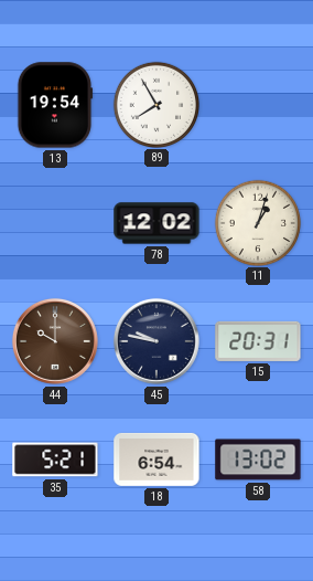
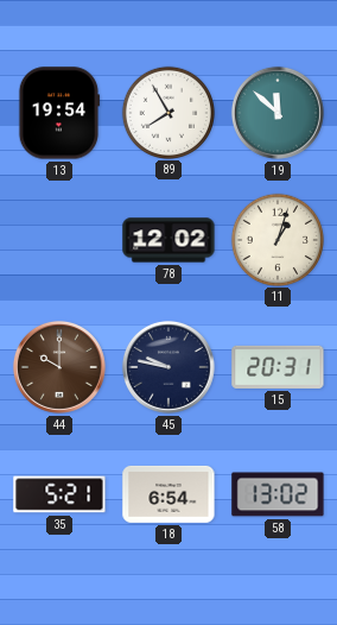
19: none -> 11:52 (278, 113)
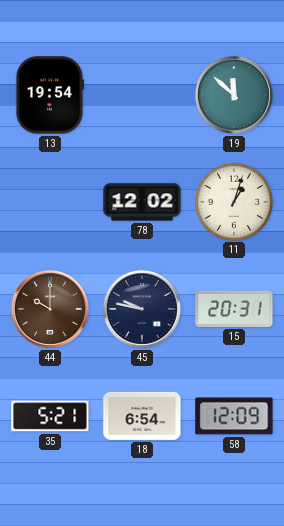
89: 7:55 -> none (167, 112)
58: 13:02 -> 12:09 (234, 416)
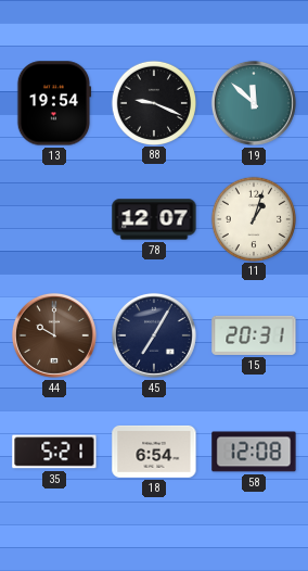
88: none -> 9:19 (153, 102)
78: 12:02 -> 12:07 (154, 219)
45: 9:47 -> 7:05 (154, 335)
58: 12:09 -> 12:08 (254, 452)
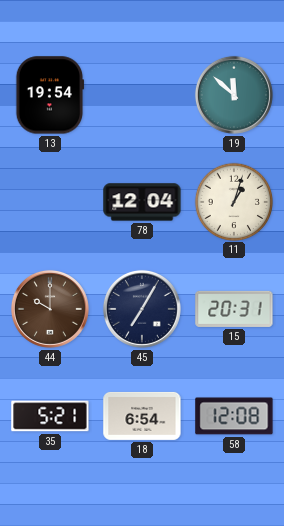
88: 9:19 -> none (153, 102)
78: 12:07 -> 12:04 (142, 202)
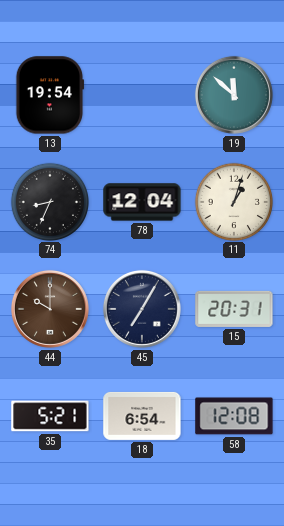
74: none -> 8:34 (49, 201)
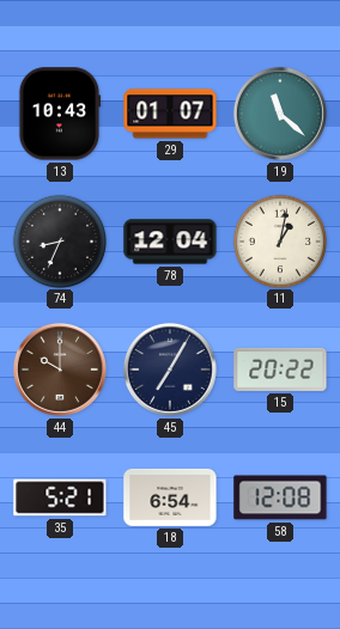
13: 19:54 -> 10:43 (60, 114)
29: none -> 01:07 (170, 114)
19: 11:52 -> 11:22 (280, 114)
11: 1:03 -> 1:02 (279, 240)
15: 20:31 -> 20:22 (280, 370)
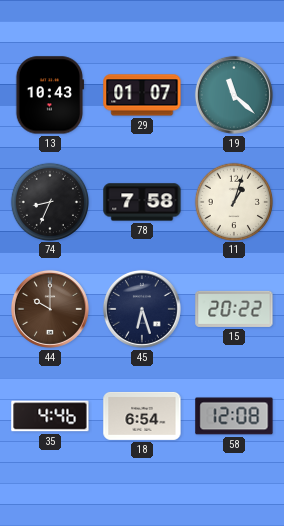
78: 12:04 -> 7:58 (142, 202)
11: 1:02 -> 1:03 (233, 201)
45: 7:05 -> 6:27 (142, 309)
35: 5:21 -> 4:46 (50, 416)
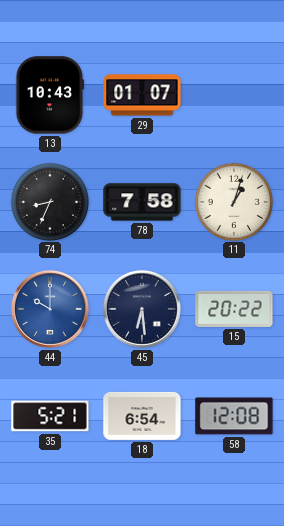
19: 11:22 -> none (234, 95)
44 dial: brown -> blue (50, 309)
45: 6:27 -> 6:29 (142, 309)
35: 4:46 -> 5:21 (50, 416)
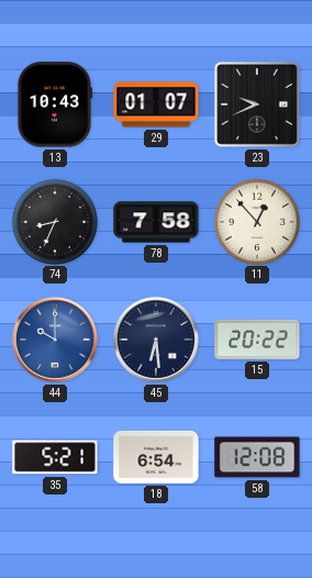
23: none -> 9:41 (257, 104)
11: 1:03 -> 12:53 (256, 221)
